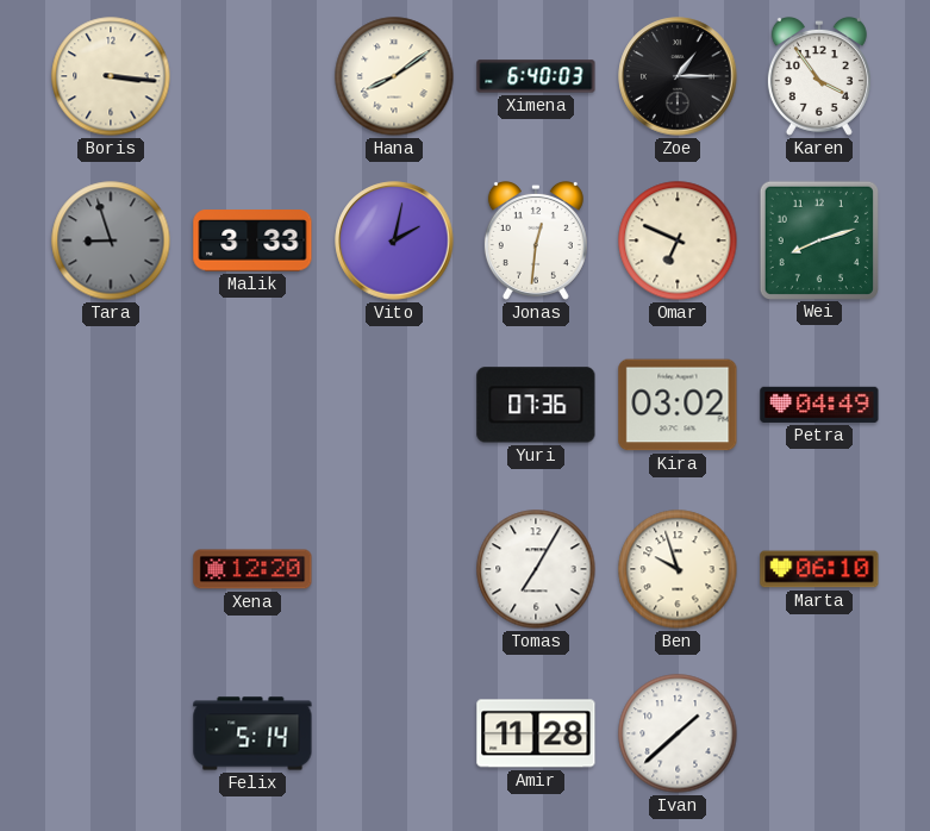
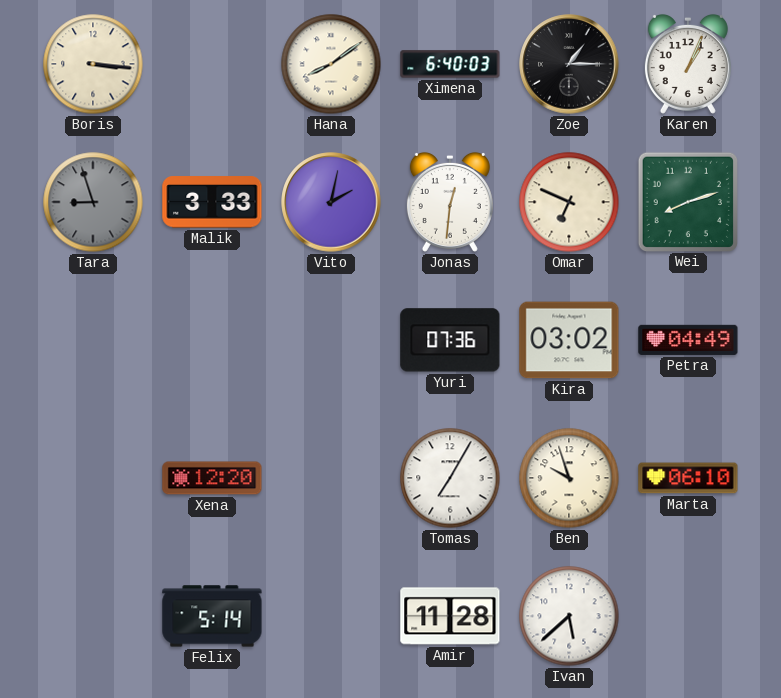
Karen: 3:54 -> 1:04 (688, 64)
Ivan: 1:38 -> 5:38 (569, 616)
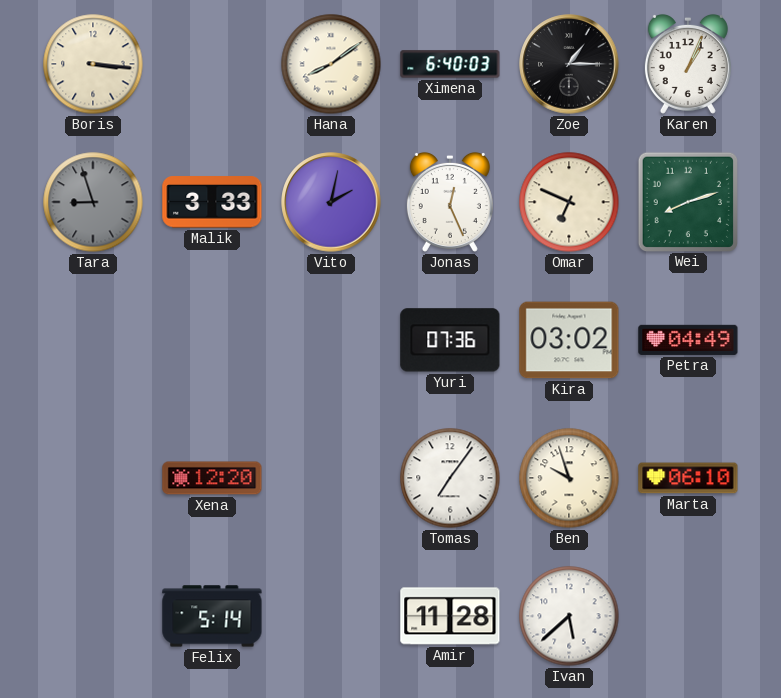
Jonas: 12:31 -> 12:26 (450, 202)
Tomas: 7:05 -> 7:06 (450, 478)
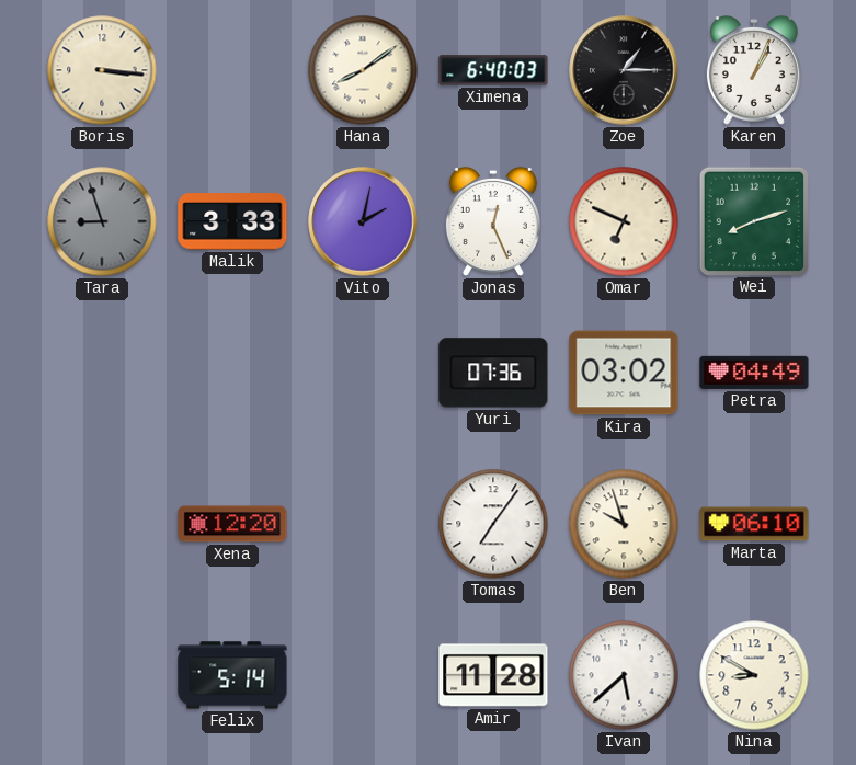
Nina: none -> 8:50 (754, 675)
